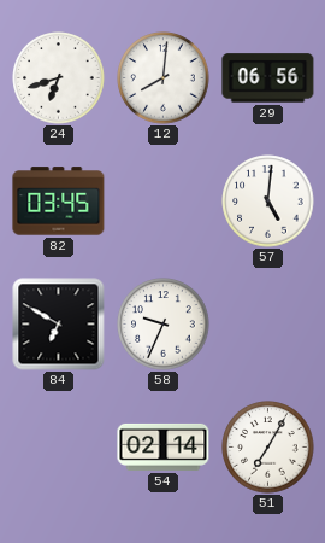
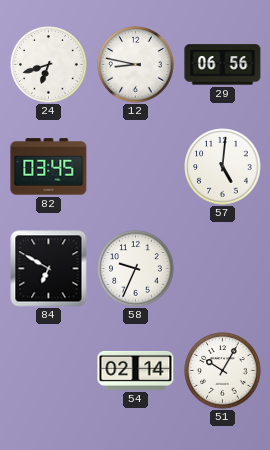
12: 8:01 -> 8:47 (136, 65)
51: 7:05 -> 10:05 (223, 371)
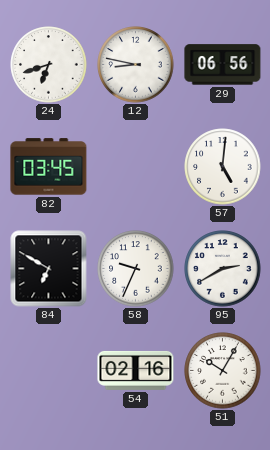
95: none -> 2:40 (223, 269)
54: 02:14 -> 02:16 (136, 370)
